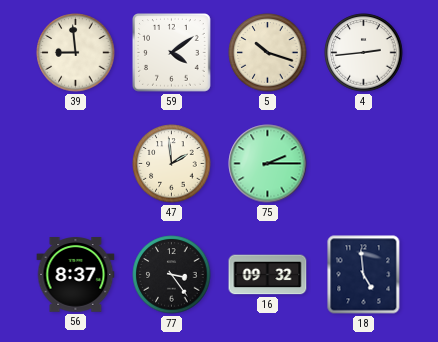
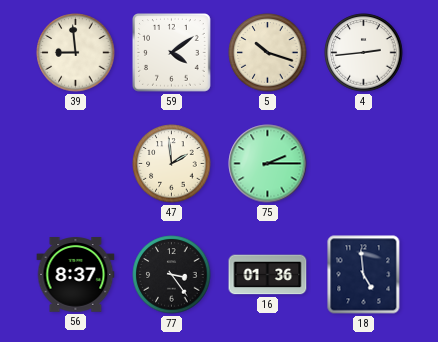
16: 09:32 -> 01:36 (268, 275)
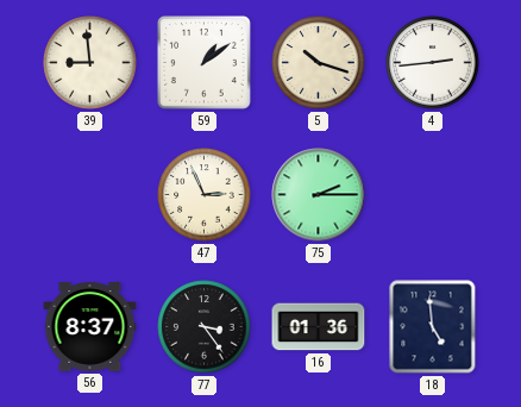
59: 4:09 -> 1:09 (205, 63)
47: 1:59 -> 2:56 (205, 195)
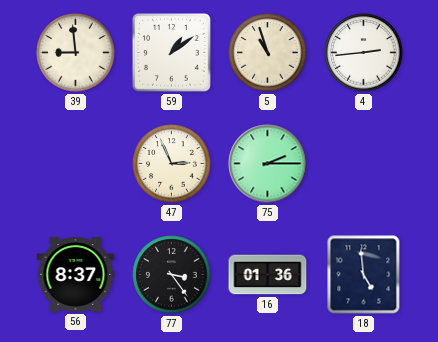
5: 10:18 -> 10:57 (268, 53)
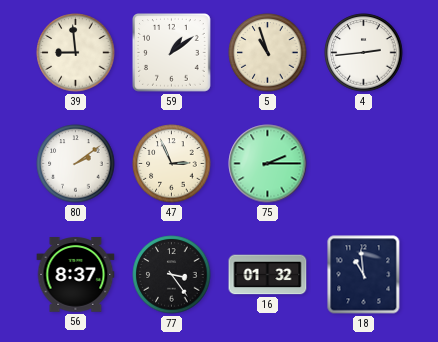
80: none -> 2:09 (76, 164)
16: 01:36 -> 01:32 (268, 275)
18: 4:59 -> 10:59 (364, 275)
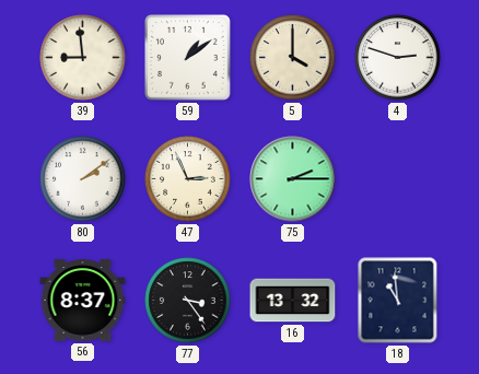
5: 10:57 -> 4:00 (293, 58)
4: 2:44 -> 2:48 (398, 58)
16: 01:32 -> 13:32 (293, 301)
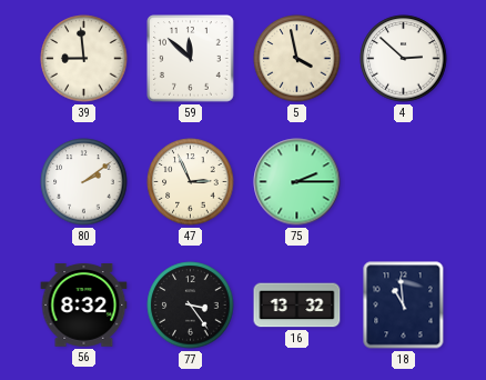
59: 1:09 -> 11:52 (191, 59)
5: 4:00 -> 3:58 (297, 59)
4: 2:48 -> 2:52 (404, 59)
56: 8:37 -> 8:32 (84, 306)
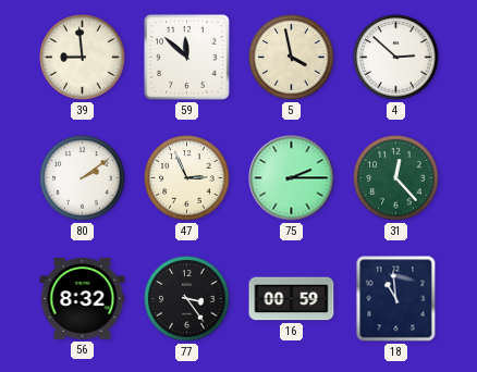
31: none -> 12:23 (396, 178)
16: 13:32 -> 00:59 (292, 299)
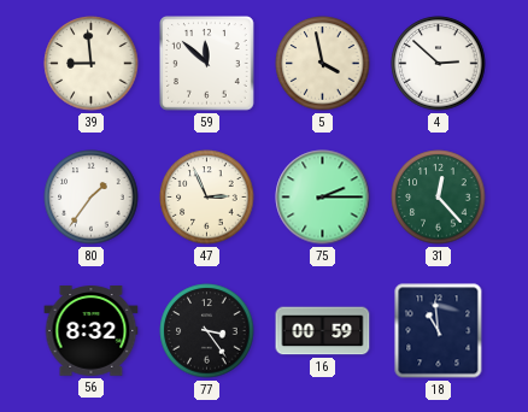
80: 2:09 -> 1:36 (92, 198)
